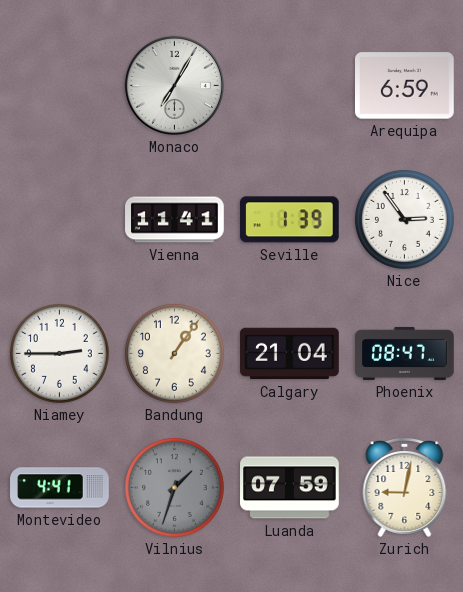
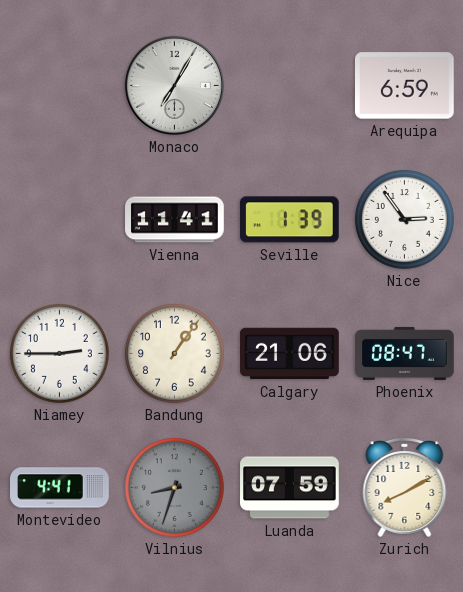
Calgary: 21:04 -> 21:06 (290, 354)
Vilnius: 1:33 -> 8:33 (174, 487)
Zurich: 9:02 -> 8:10 (405, 488)
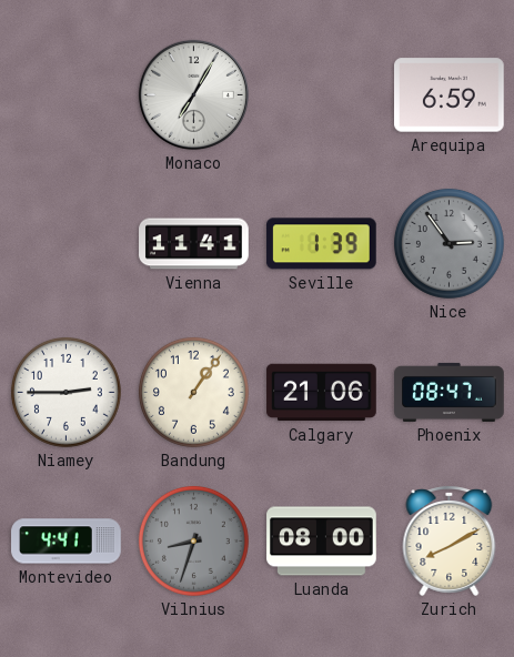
Nice dial: white -> grey (449, 243)
Luanda: 07:59 -> 08:00 (322, 542)
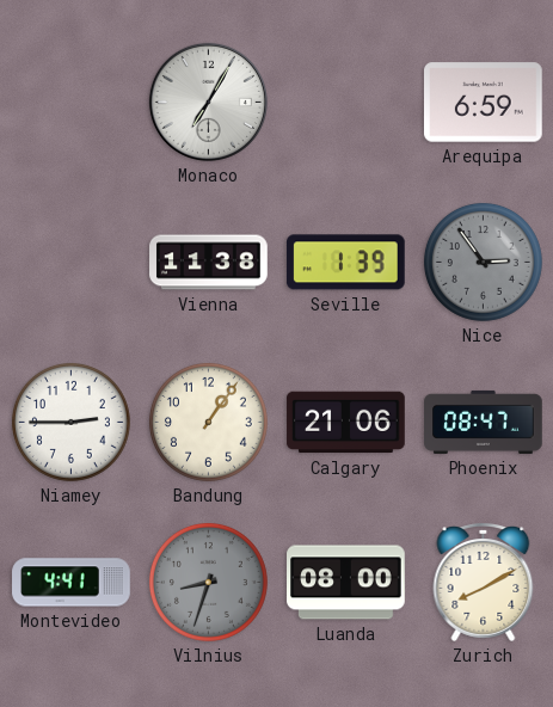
Vienna: 11:41 -> 11:38 (209, 263)
